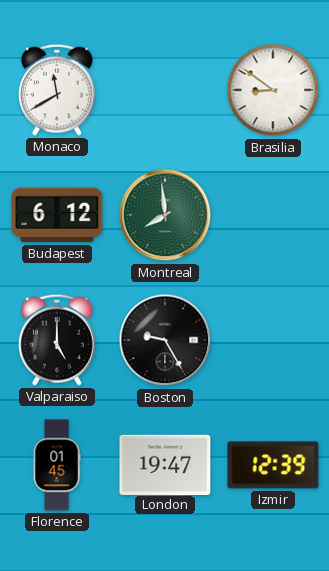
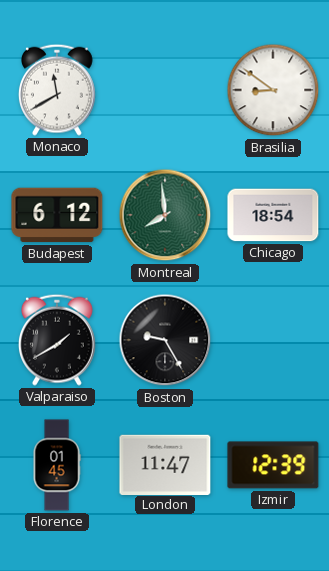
Chicago: none -> 18:54 (273, 215)
Valparaiso: 5:00 -> 1:40 (57, 340)
London: 19:47 -> 11:47 (165, 464)
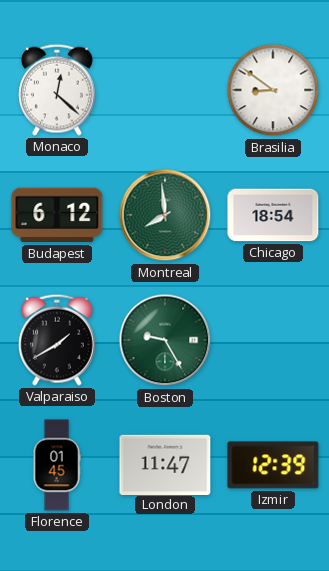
Monaco: 11:40 -> 12:22 (57, 90)
Boston dial: black -> green (165, 340)
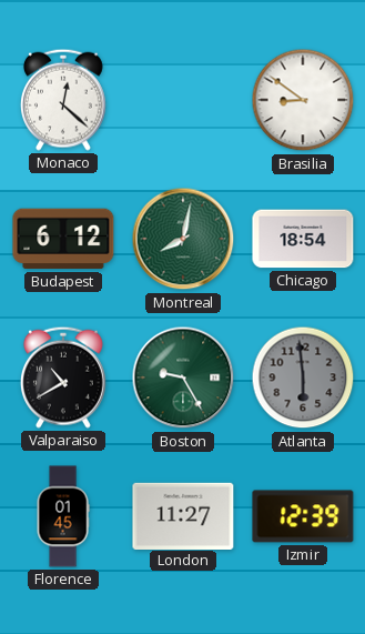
Montreal: 7:59 -> 8:02 (183, 239)
Valparaiso: 1:40 -> 10:40 (63, 378)
Atlanta: none -> 5:59 (303, 378)
London: 11:47 -> 11:27 (183, 515)
